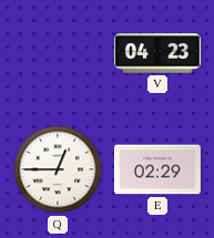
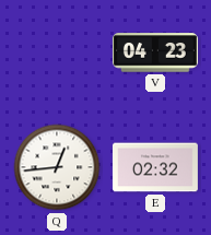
Q: 12:45 -> 12:44 (57, 167)
E: 02:29 -> 02:32 (155, 167)
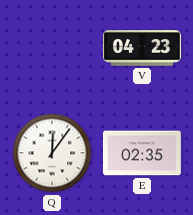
Q: 12:44 -> 12:06 (52, 153)
E: 02:32 -> 02:35 (142, 153)
